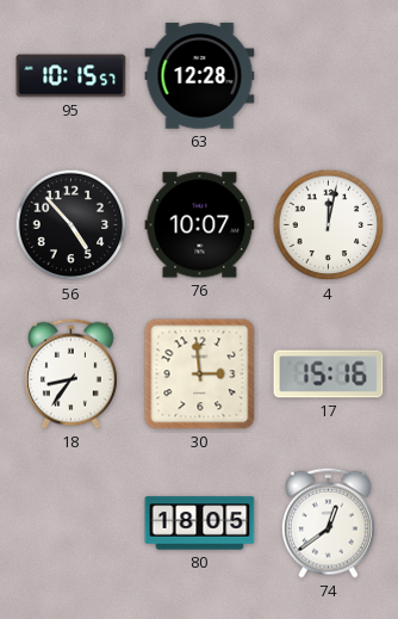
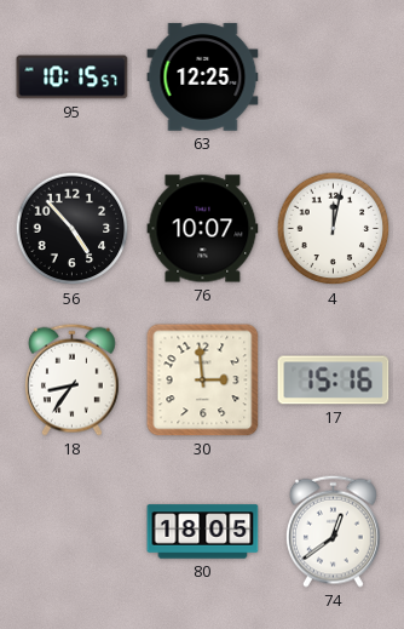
63: 12:28 -> 12:25 (203, 78)
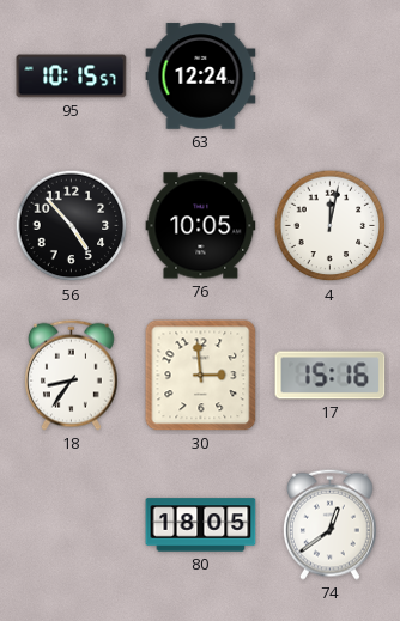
63: 12:25 -> 12:24 (201, 77)
76: 10:07 -> 10:05 (201, 226)
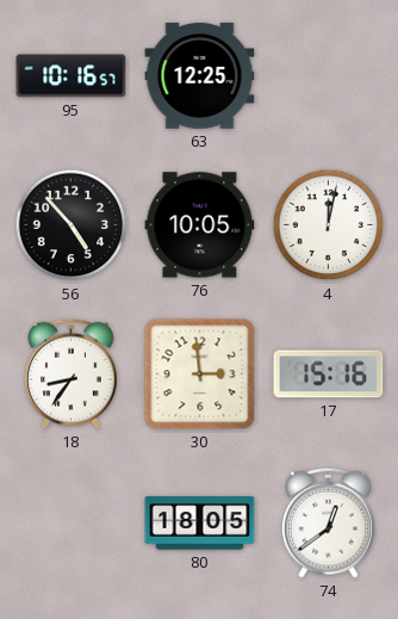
95: 10:15 -> 10:16 (71, 76)
63: 12:24 -> 12:25 (200, 76)
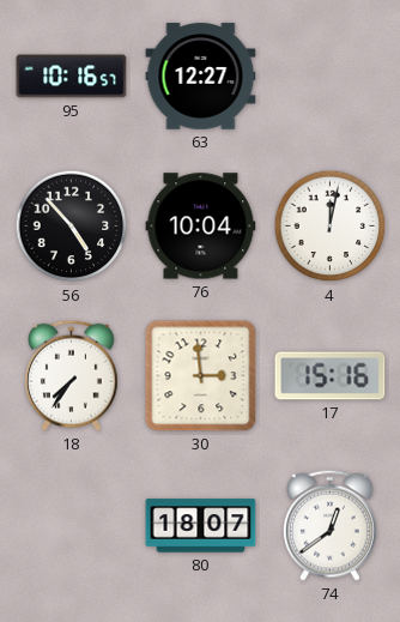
63: 12:25 -> 12:27 (201, 77)
76: 10:05 -> 10:04 (201, 227)
18: 8:36 -> 7:36 (71, 375)
80: 18:05 -> 18:07 (201, 526)
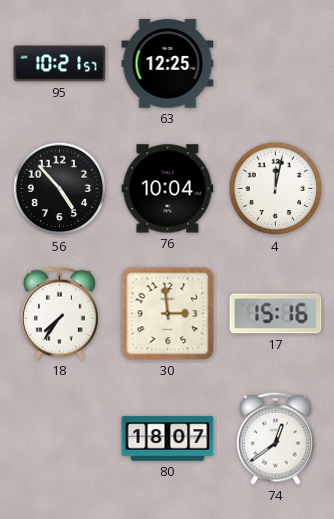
95: 10:16 -> 10:21 (60, 64)
63: 12:27 -> 12:25 (168, 64)
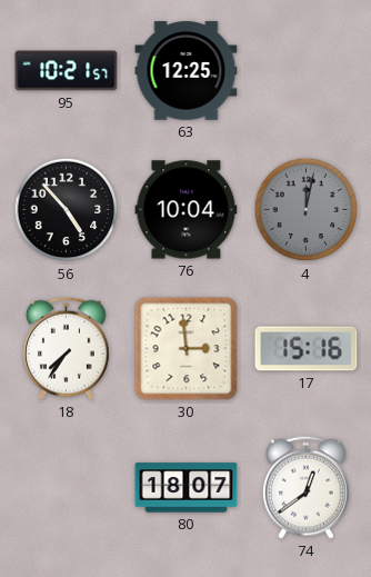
4 dial: white -> grey (307, 210)
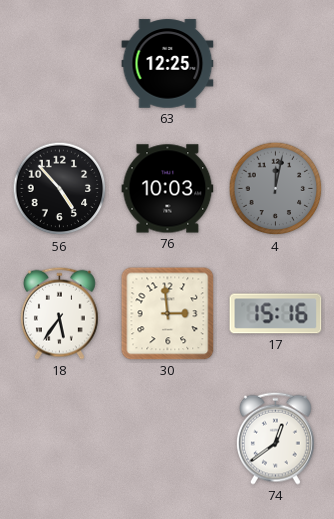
95: 10:21 -> none (67, 71)
76: 10:04 -> 10:03 (168, 189)
18: 7:36 -> 5:36 (59, 313)
80: 18:07 -> none (187, 488)
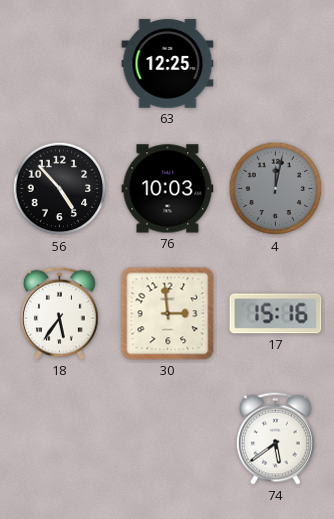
74: 12:39 -> 5:39 (275, 438)
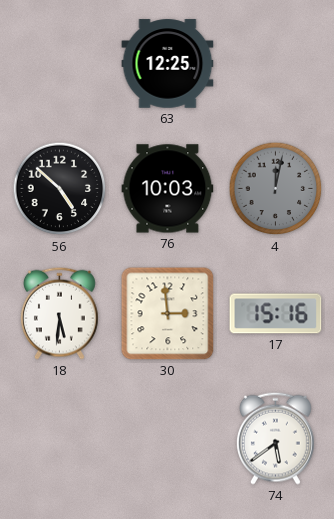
56: 4:53 -> 4:52 (60, 189)
18: 5:36 -> 5:31 (59, 313)
